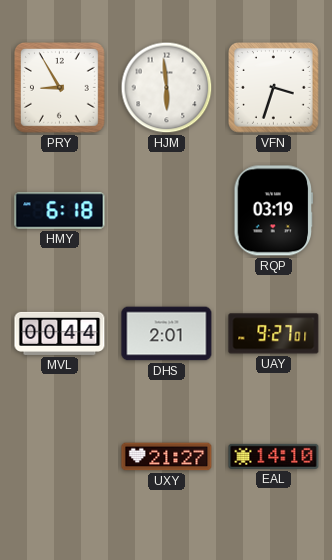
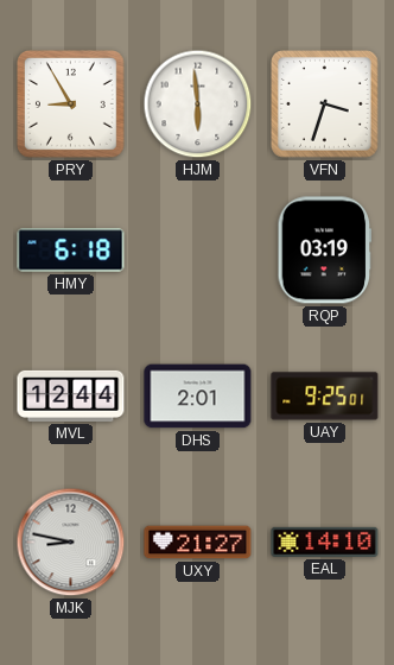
MVL: 00:44 -> 12:44 (71, 395)
UAY: 9:27 -> 9:25 (325, 397)
MJK: none -> 8:47 (71, 543)
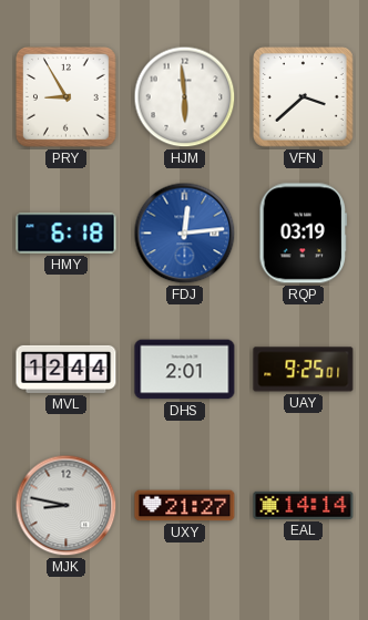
VFN: 3:33 -> 3:38 (304, 97)
FDJ: none -> 12:14 (185, 234)
EAL: 14:10 -> 14:14 (304, 505)
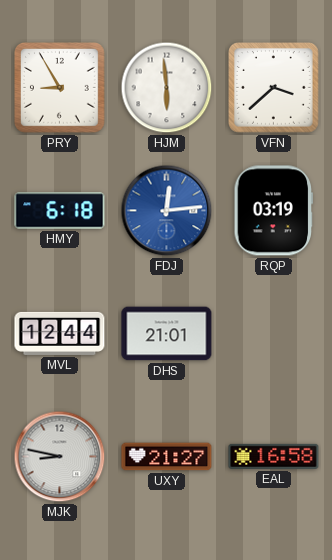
DHS: 2:01 -> 21:01 (167, 334)
UAY: 9:25 -> none (304, 370)
EAL: 14:14 -> 16:58 (274, 456)
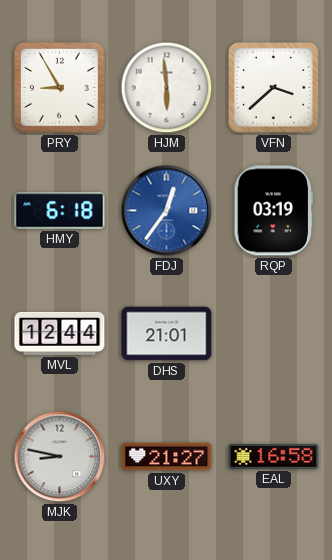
FDJ: 12:14 -> 12:36 (167, 211)
